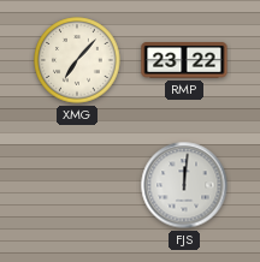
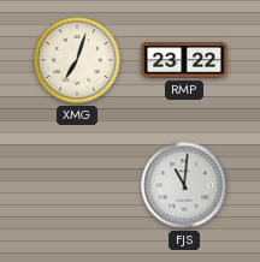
XMG: 7:07 -> 7:03 (77, 60)
FJS: 12:01 -> 11:01 (184, 185)
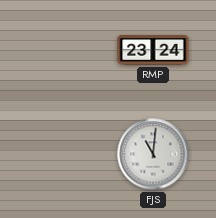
XMG: 7:03 -> none (77, 60)
RMP: 23:22 -> 23:24 (153, 50)
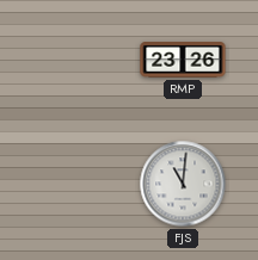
RMP: 23:24 -> 23:26 (183, 60)
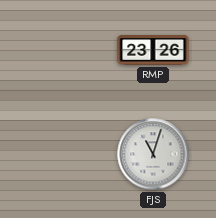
FJS: 11:01 -> 11:03 (153, 154)
